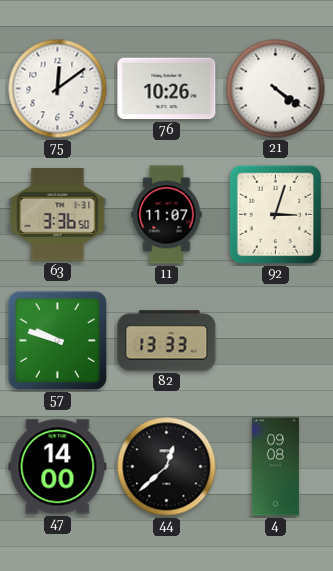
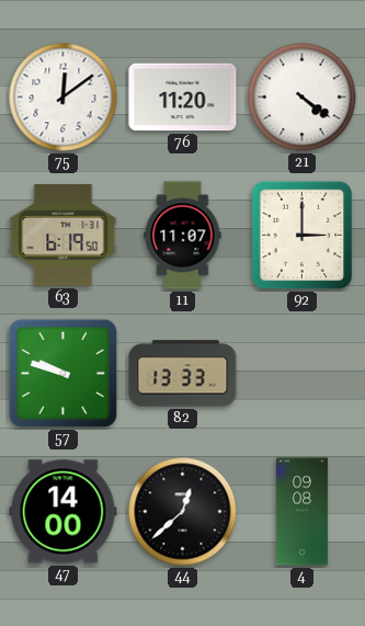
76: 10:26 -> 11:20 (183, 98)
63: 3:36 -> 6:19 (64, 235)
92: 3:03 -> 3:00 (303, 236)
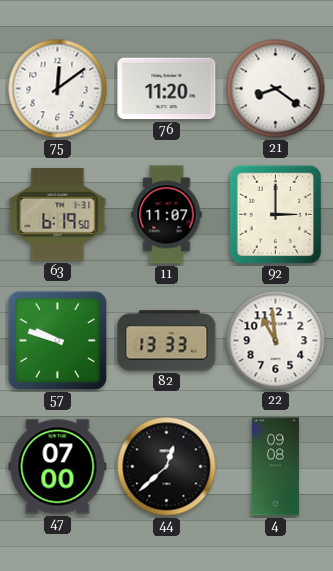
21: 4:21 -> 8:21 (276, 89)
22: none -> 10:59 (276, 341)
47: 14:00 -> 07:00 (58, 467)
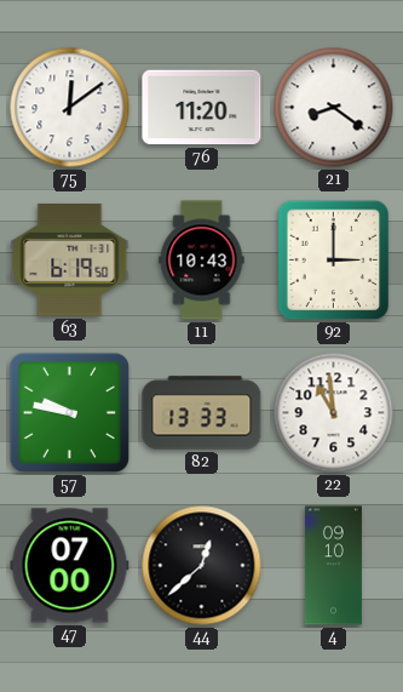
11: 11:07 -> 10:43 (202, 261)
57: 9:48 -> 9:47 (69, 412)
4: 09:08 -> 09:10 (333, 566)
